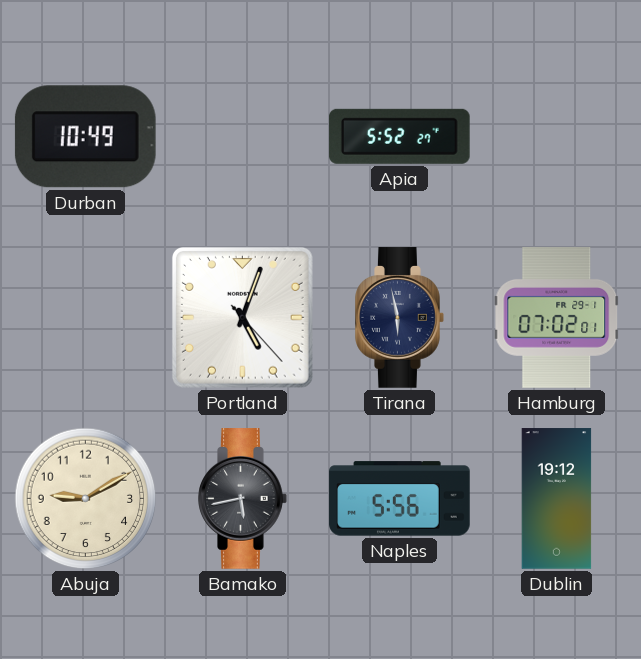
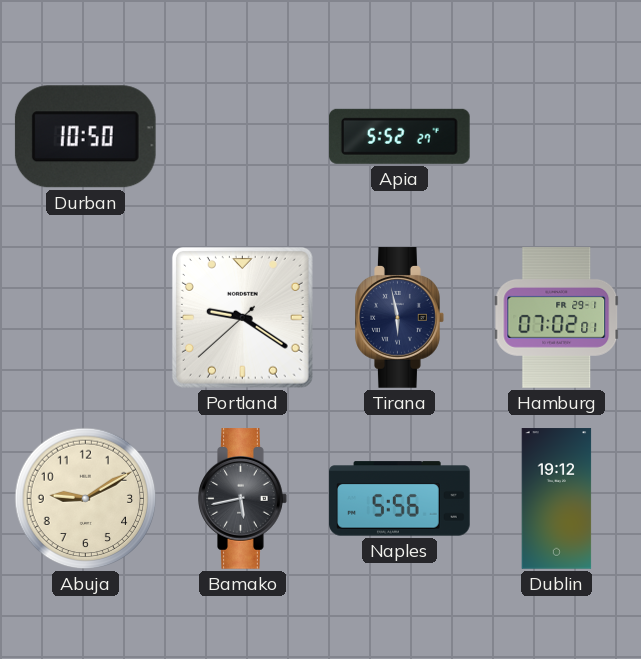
Durban: 10:49 -> 10:50 (85, 137)
Portland: 5:03 -> 9:20 (242, 317)
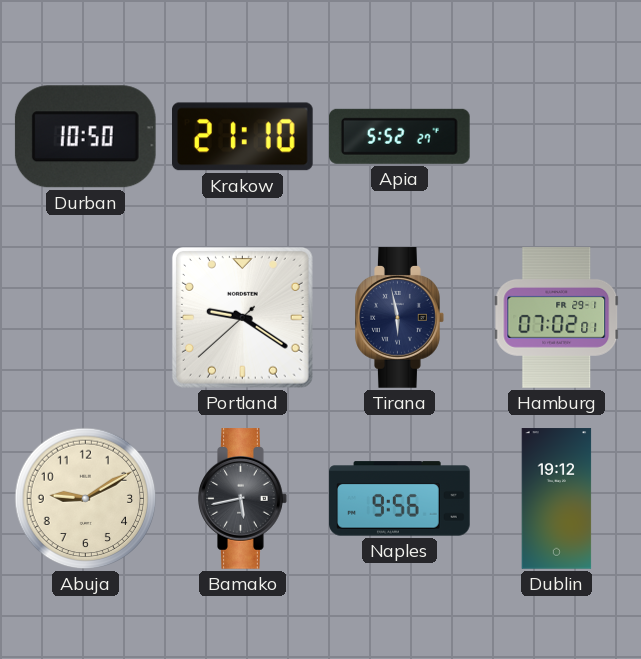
Krakow: none -> 21:10 (243, 137)
Naples: 5:56 -> 9:56 (400, 499)
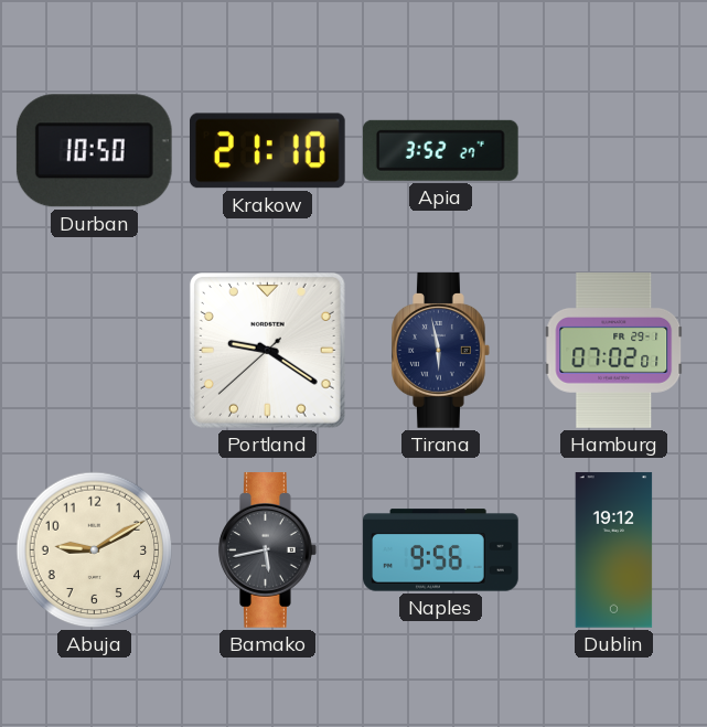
Apia: 5:52 -> 3:52 (440, 150)
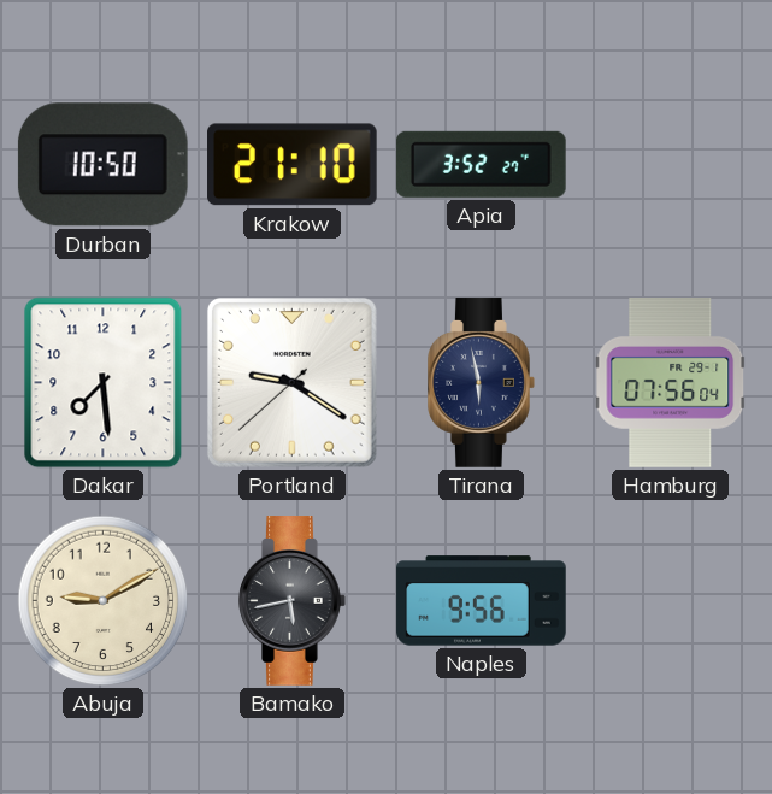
Dakar: none -> 7:29 (104, 383)
Hamburg: 07:02 -> 07:56 (671, 383)
Dublin: 19:12 -> none (614, 550)
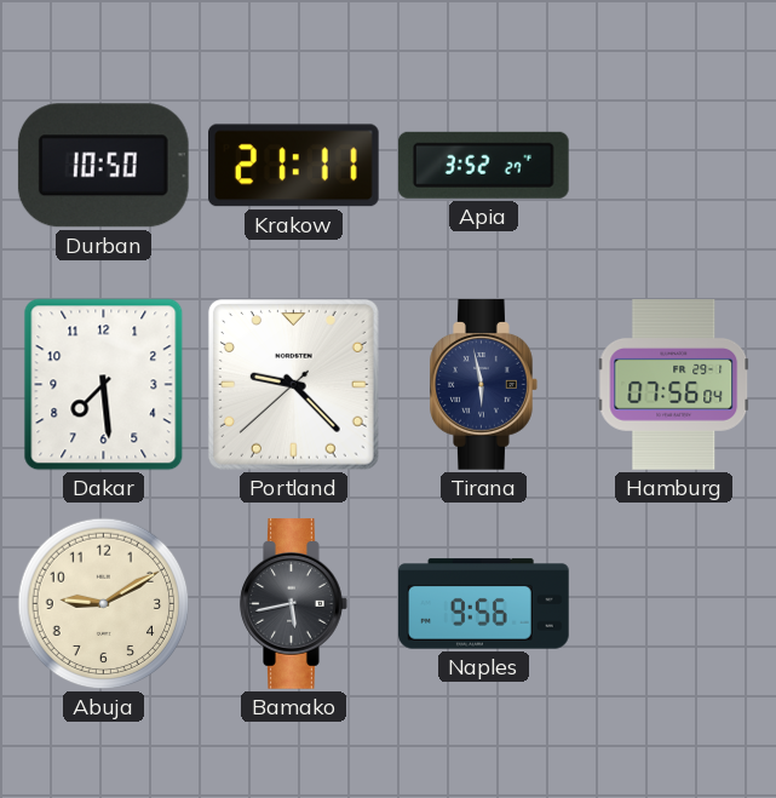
Krakow: 21:10 -> 21:11 (294, 166)
Portland: 9:20 -> 9:22 (293, 384)
